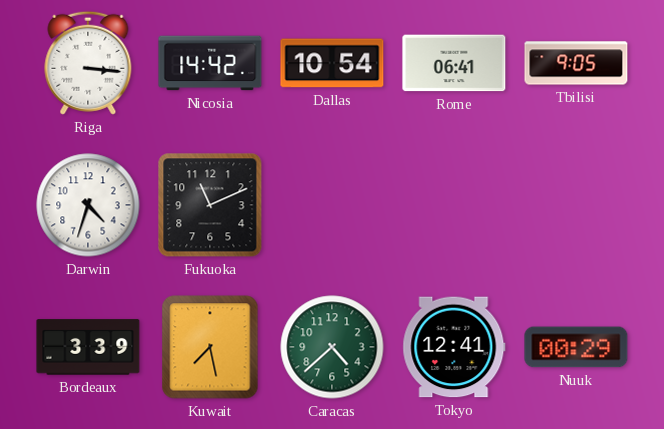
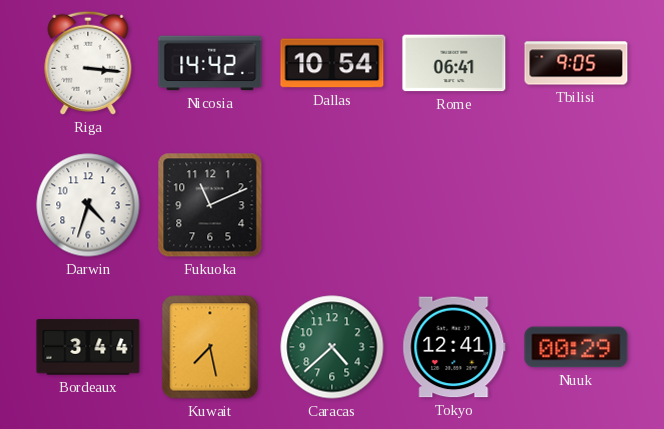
Bordeaux: 3:39 -> 3:44 (88, 347)
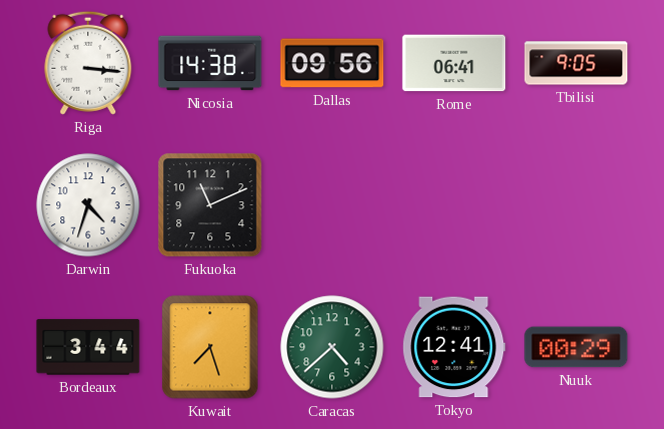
Nicosia: 14:42 -> 14:38 (210, 63)
Dallas: 10:54 -> 09:56 (332, 63)
Kuwait: 7:28 -> 7:27 (210, 347)
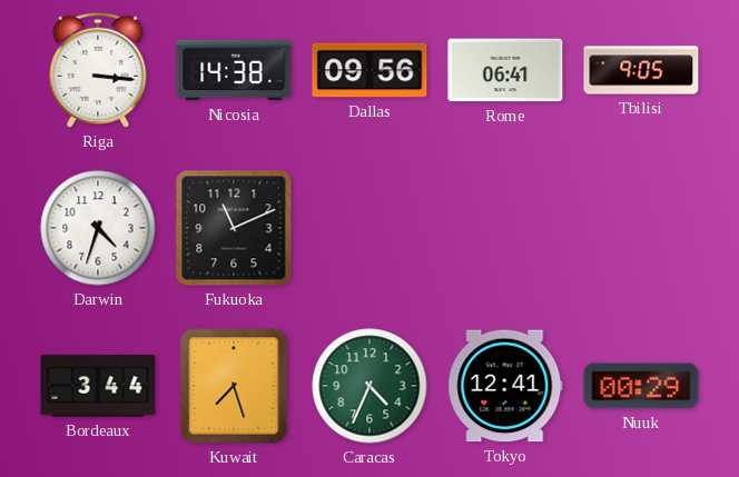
Caracas: 4:38 -> 4:34 (369, 386)
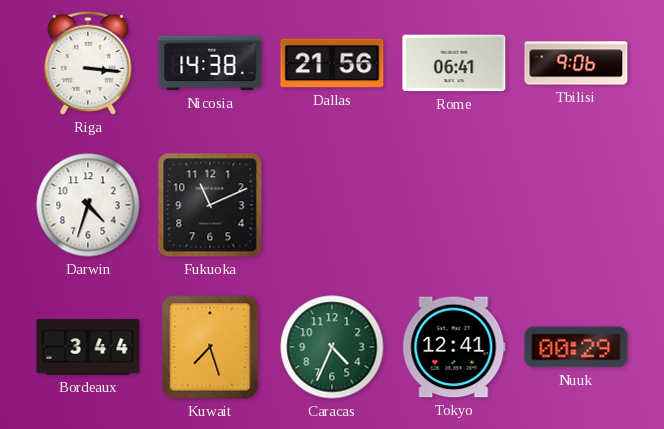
Dallas: 09:56 -> 21:56 (332, 63)
Tbilisi: 9:05 -> 9:06 (576, 63)
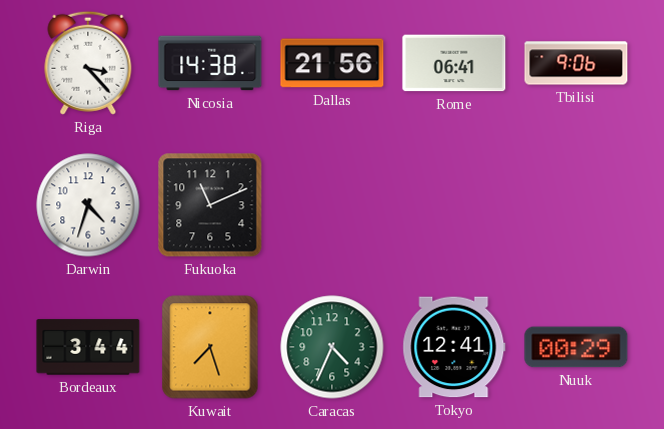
Riga: 3:16 -> 3:23 (88, 63)
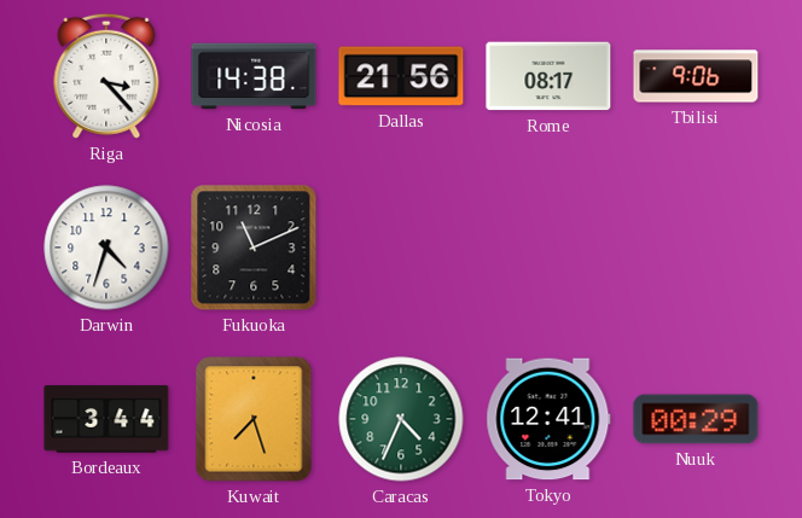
Rome: 06:41 -> 08:17 (548, 76)
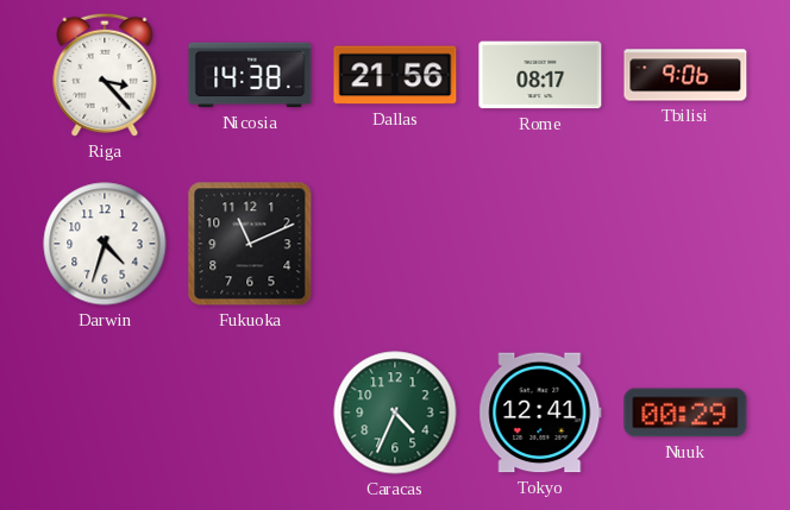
Bordeaux: 3:44 -> none (106, 419)
Kuwait: 7:27 -> none (254, 419)
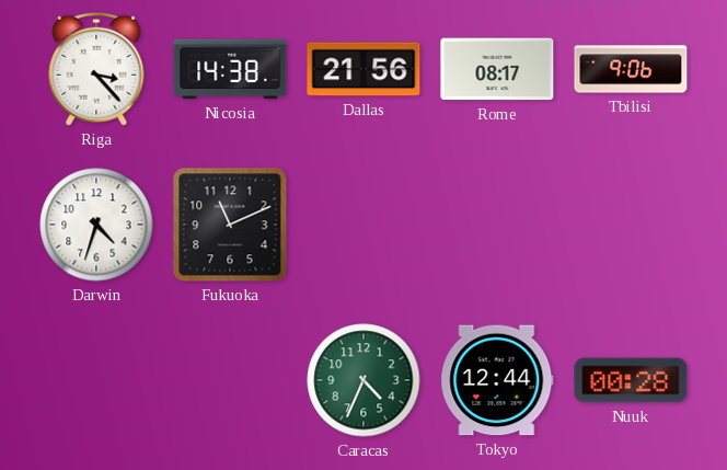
Tokyo: 12:41 -> 12:44 (497, 380)
Nuuk: 00:29 -> 00:28 (631, 380)
